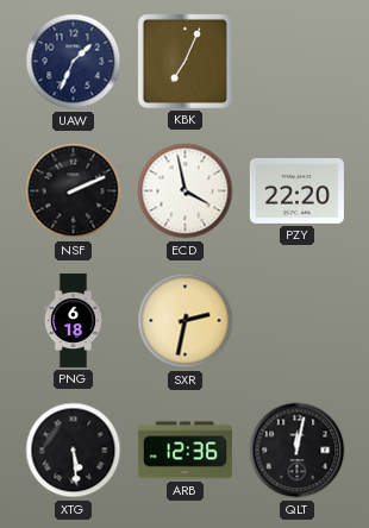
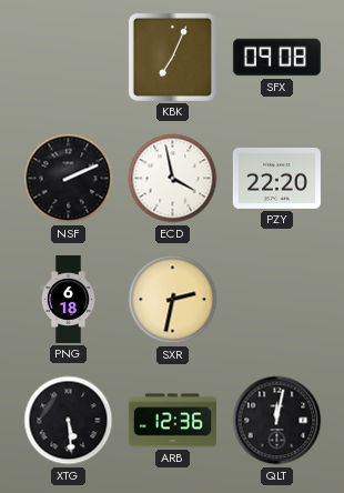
UAW: 1:34 -> none (74, 62)
SFX: none -> 09:08 (276, 58)
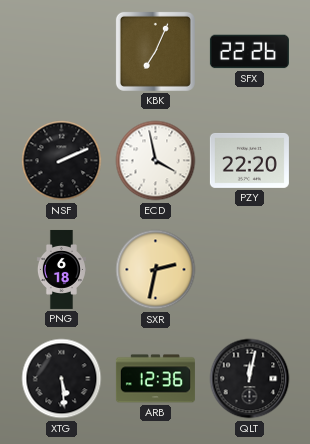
SFX: 09:08 -> 22:26 (249, 52)
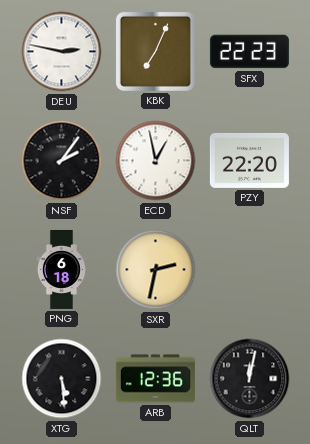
DEU: none -> 2:47 (62, 52)
SFX: 22:26 -> 22:23 (249, 52)
NSF: 2:11 -> 2:06 (62, 161)
ECD: 3:58 -> 12:58 (156, 161)
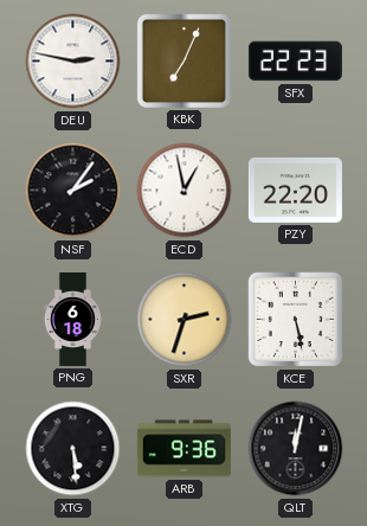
SXR: 2:32 -> 2:33 (185, 320)
KCE: none -> 5:28 (296, 320)
ARB: 12:36 -> 9:36 (183, 449)
